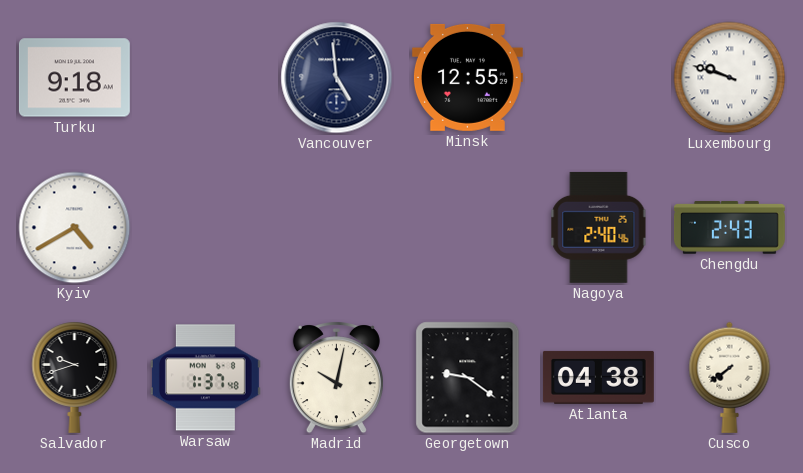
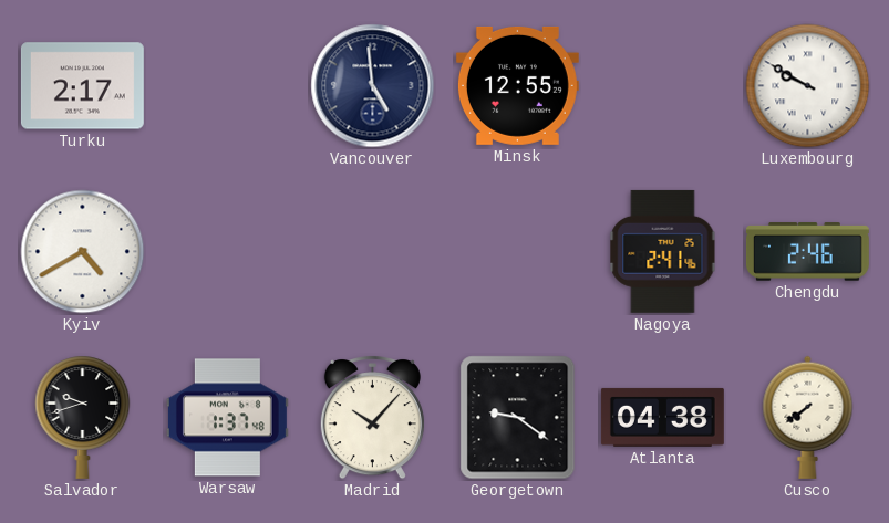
Turku: 9:18 -> 2:17 (82, 86)
Luxembourg: 9:48 -> 9:50 (808, 86)
Nagoya: 2:40 -> 2:41 (663, 251)
Chengdu: 2:43 -> 2:46 (807, 252)
Madrid: 10:02 -> 10:07 (372, 418)
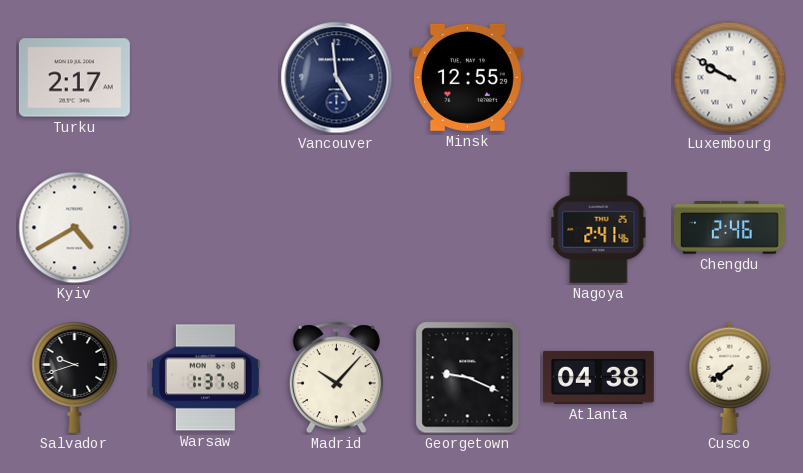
Georgetown: 9:21 -> 9:19 (468, 378)
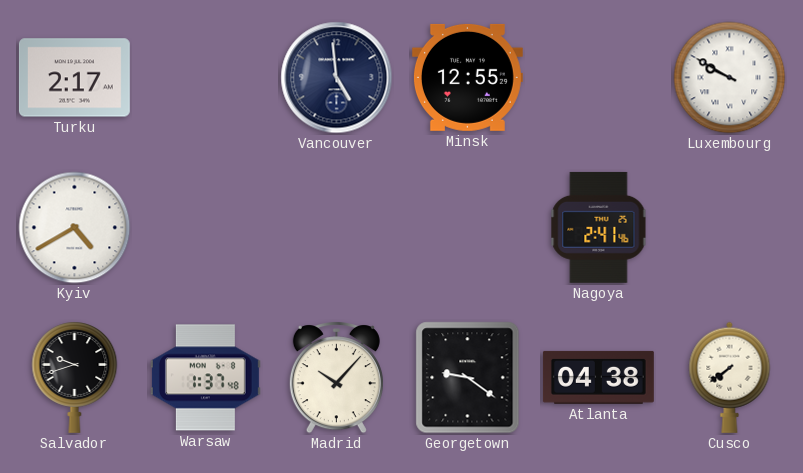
Chengdu: 2:46 -> none (729, 228)
Georgetown: 9:19 -> 9:21 (468, 378)
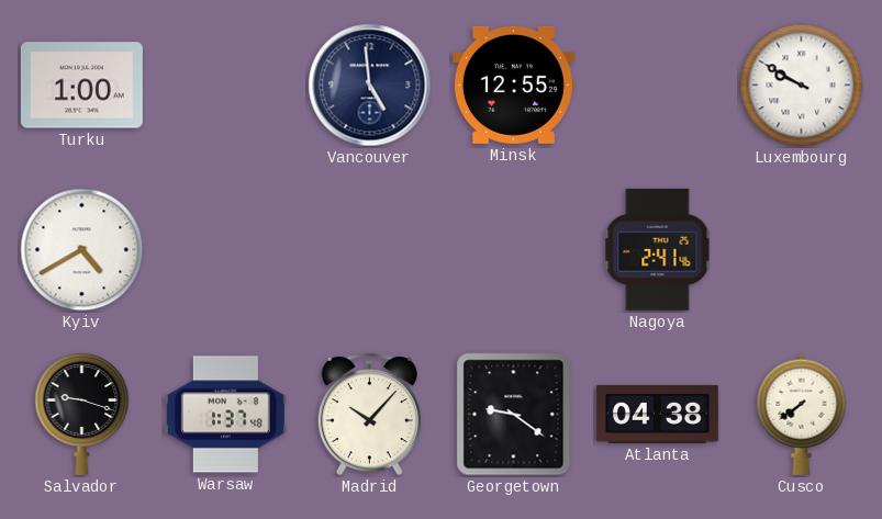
Turku: 2:17 -> 1:00 (81, 86)
Salvador: 9:42 -> 9:18 (82, 414)
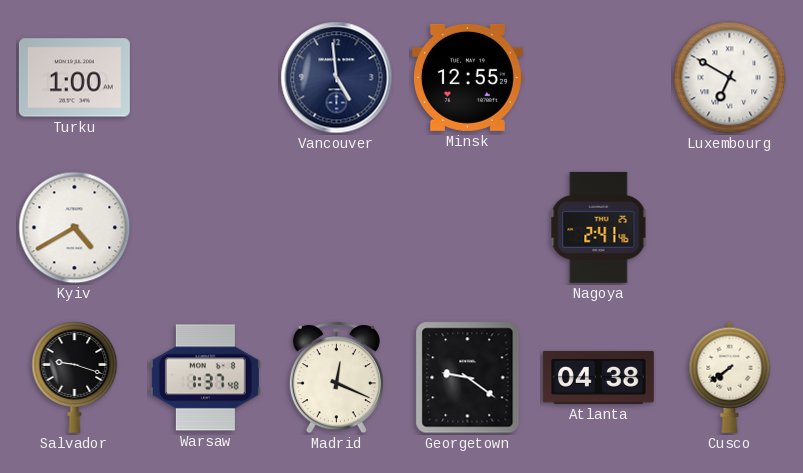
Luxembourg: 9:50 -> 6:50 (730, 78)
Madrid: 10:07 -> 12:19 (336, 378)
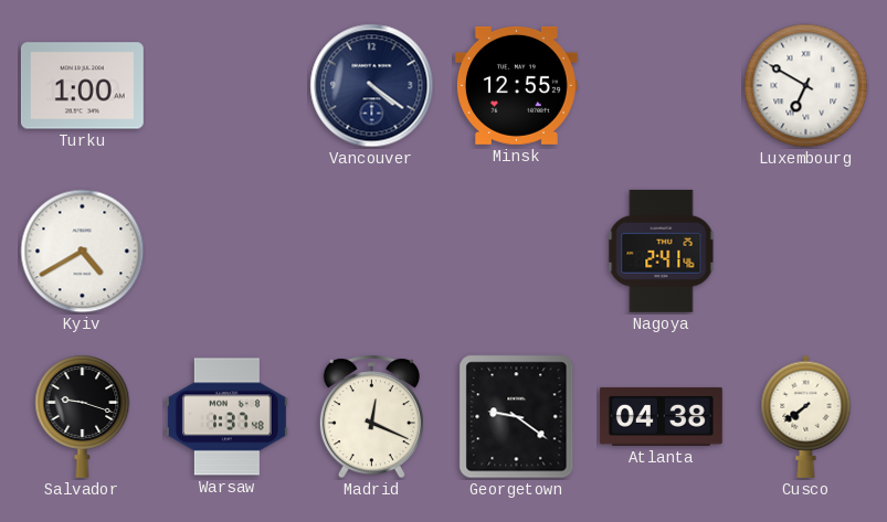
Vancouver: 4:59 -> 4:21 (372, 86)
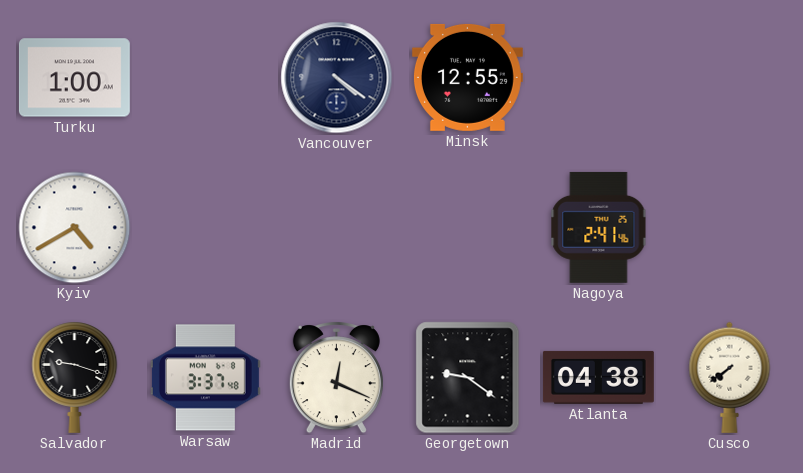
Luxembourg: 6:50 -> none (806, 86)
Warsaw: 1:37 -> 3:37 (205, 378)
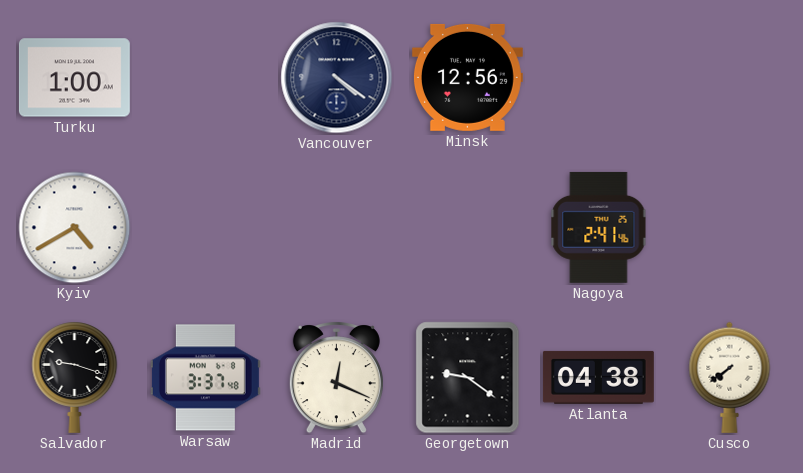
Minsk: 12:55 -> 12:56 (467, 77)
